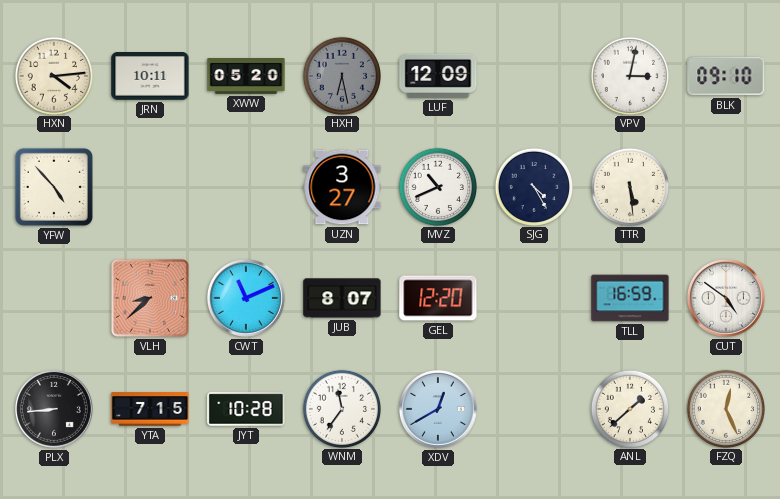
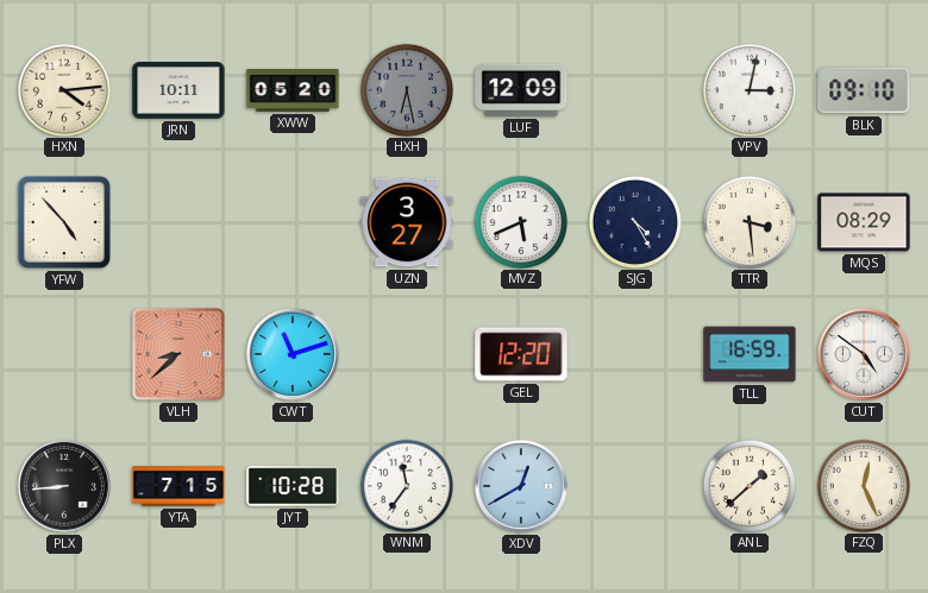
MVZ: 10:41 -> 5:41 (520, 221)
TTR: 5:29 -> 3:29 (748, 221)
MQS: none -> 08:29 (864, 222)
CWT: 11:11 -> 11:12 (293, 354)
JUB: 8:07 -> none (342, 298)
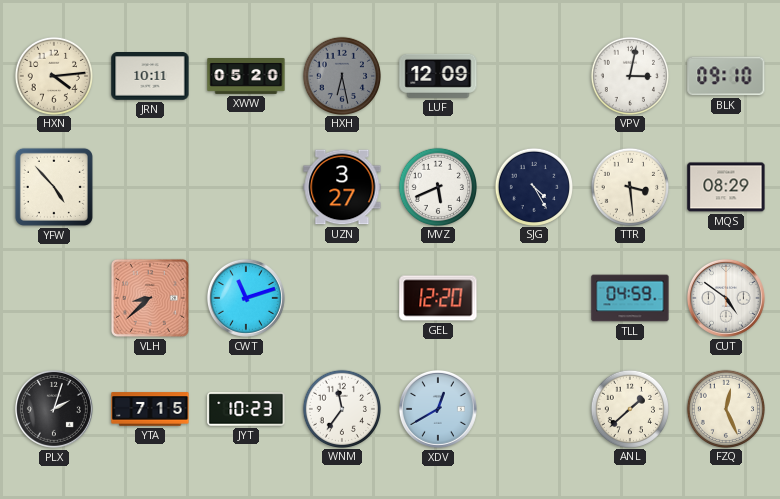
TLL: 16:59 -> 04:59 (630, 298)
PLX: 8:44 -> 2:03 (54, 409)
JYT: 10:28 -> 10:23 (246, 409)
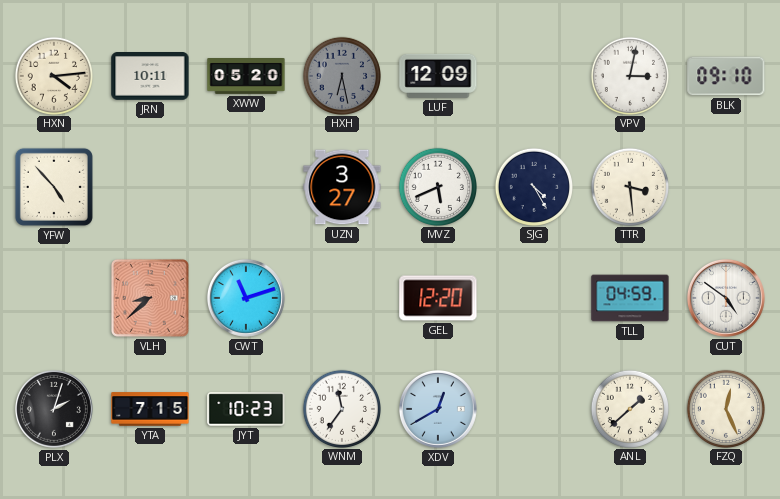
MQS: 08:29 -> none (726, 187)
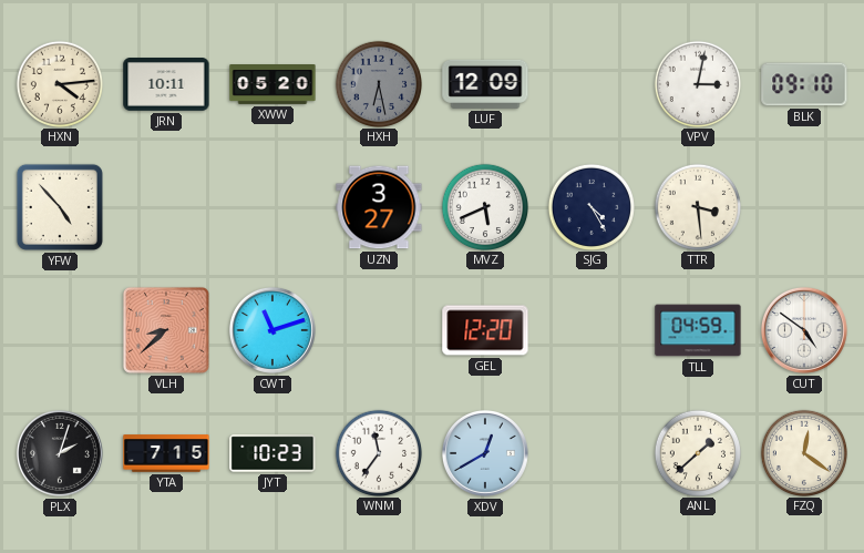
FZQ: 12:26 -> 12:21 (803, 452)
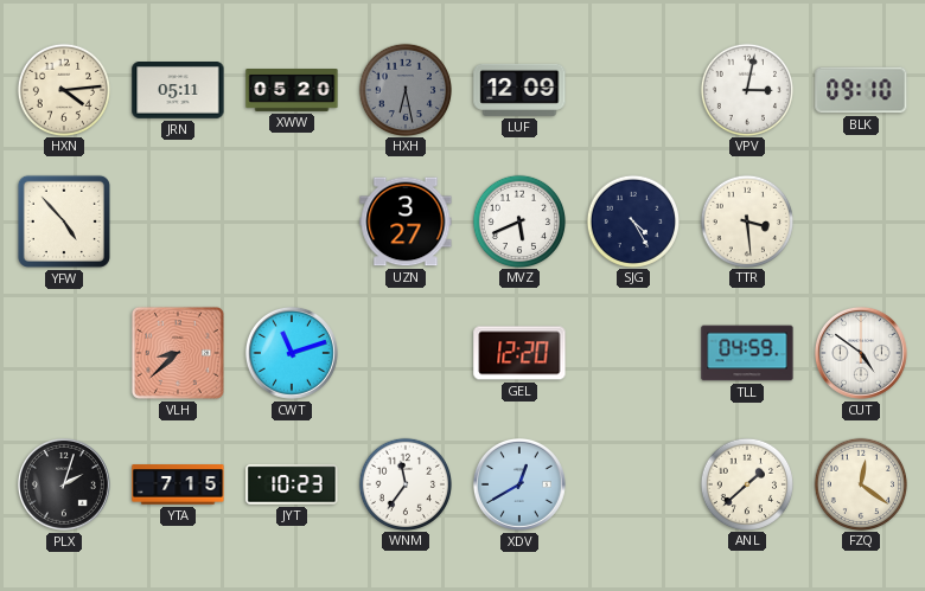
JRN: 10:11 -> 05:11 (178, 90)
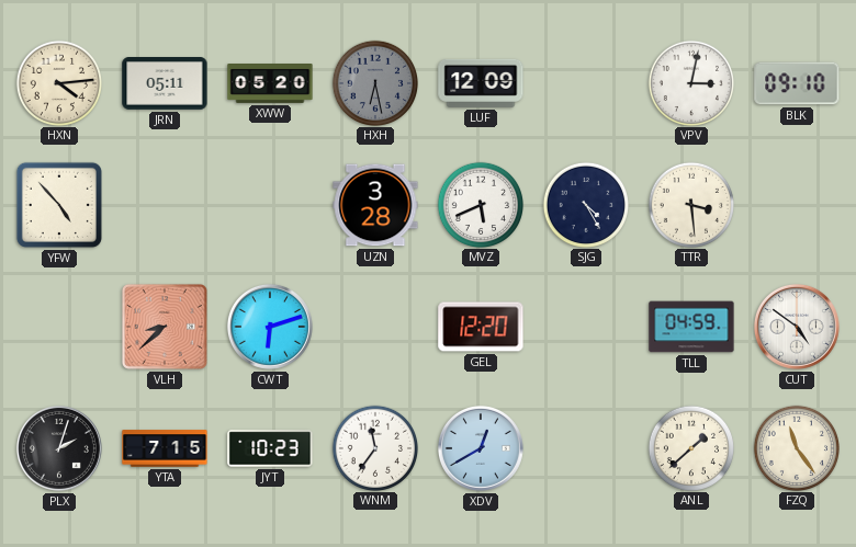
UZN: 3:27 -> 3:28 (375, 205)
CWT: 11:12 -> 6:12 (270, 327)
FZQ: 12:21 -> 11:24 (796, 447)
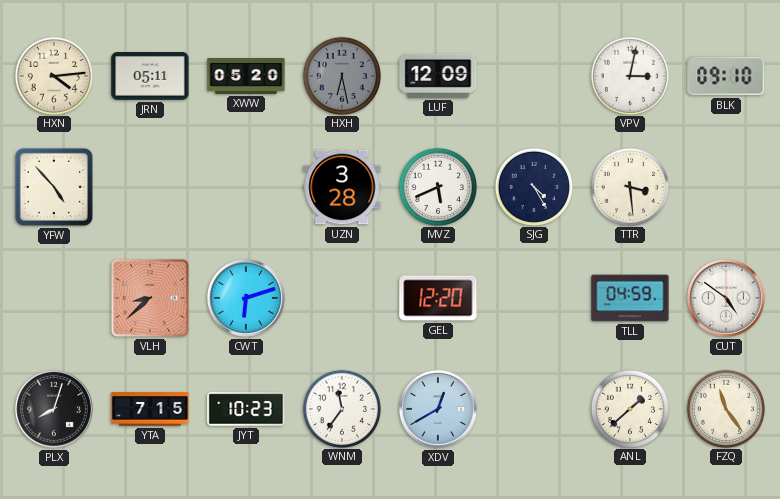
PLX: 2:03 -> 8:03 (54, 409)
